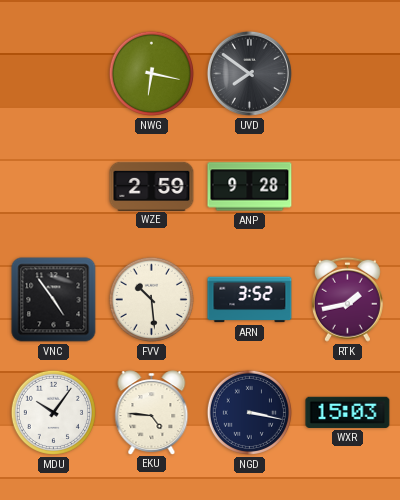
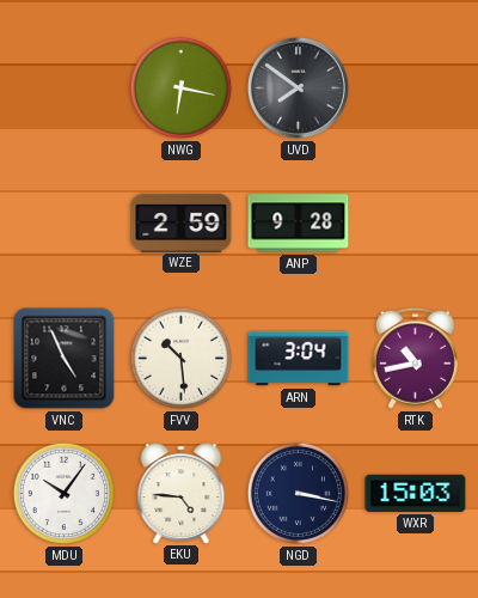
VNC: 4:54 -> 4:56 (65, 359)
ARN: 3:52 -> 3:04 (299, 359)
RTK: 1:43 -> 10:43 (415, 358)
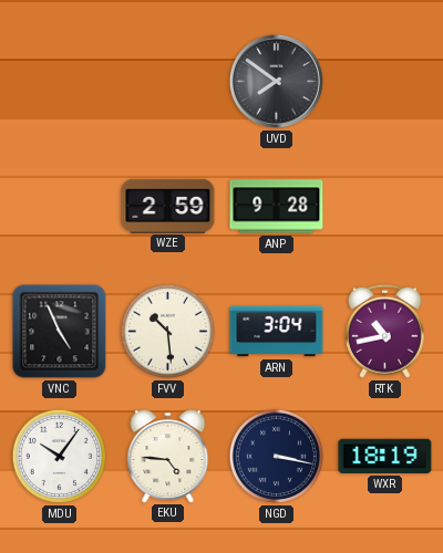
NWG: 6:17 -> none (180, 87)
WXR: 15:03 -> 18:19 (385, 456)
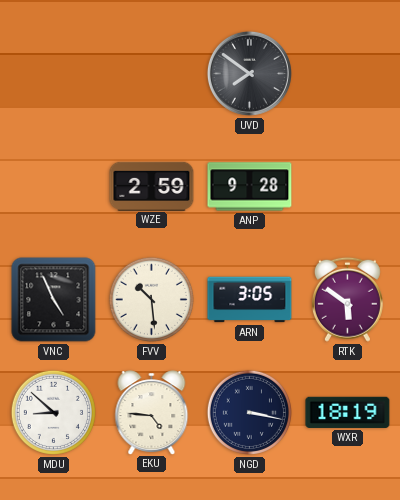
ARN: 3:04 -> 3:05 (250, 300)
RTK: 10:43 -> 5:51 (347, 299)
MDU: 10:06 -> 8:52 (53, 412)
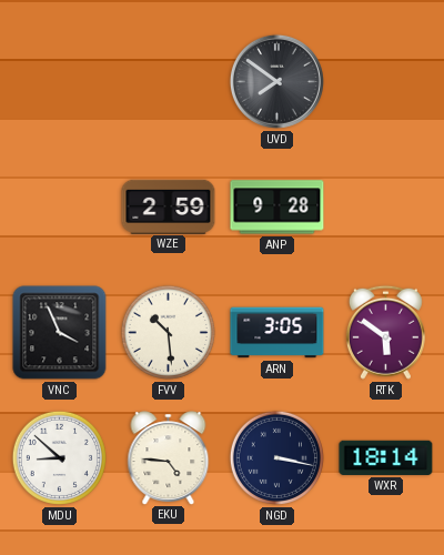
VNC: 4:56 -> 3:56 (60, 333)
WXR: 18:19 -> 18:14 (386, 457)
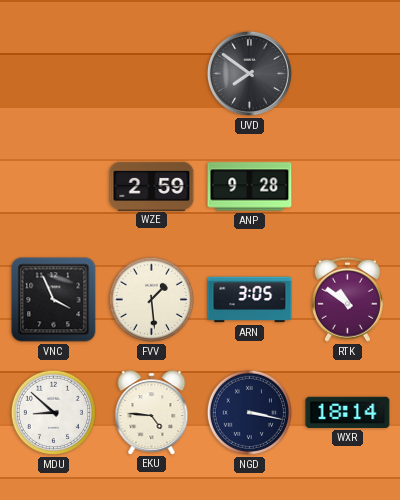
FVV: 10:29 -> 1:29 (151, 299)
RTK: 5:51 -> 10:51 (347, 299)
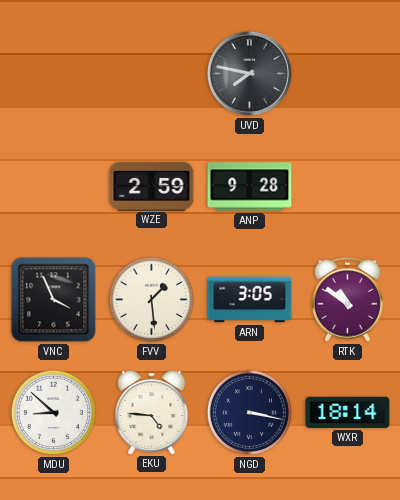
UVD: 7:51 -> 7:47 (249, 73)
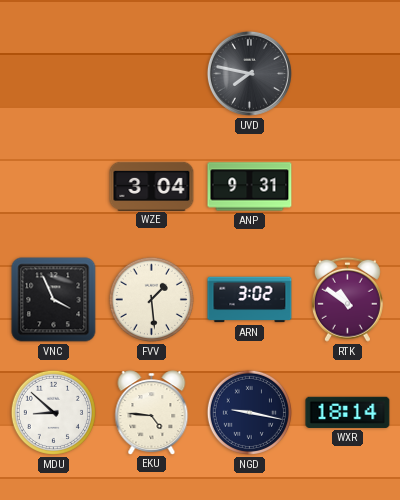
WZE: 2:59 -> 3:04 (152, 186)
ANP: 9:28 -> 9:31 (250, 187)
ARN: 3:05 -> 3:02 (250, 300)
NGD: 3:17 -> 9:17 (249, 412)
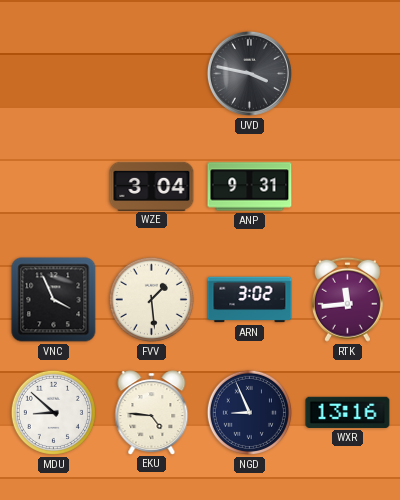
UVD: 7:47 -> 3:47 (249, 73)
RTK: 10:51 -> 11:44 (347, 299)
NGD: 9:17 -> 8:56 (249, 412)
WXR: 18:14 -> 13:16 (348, 412)
